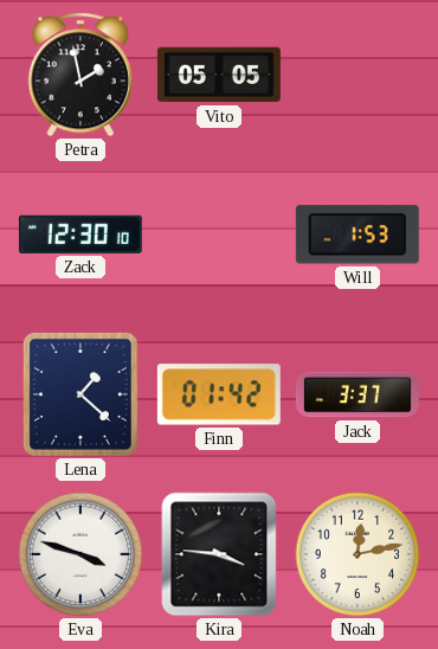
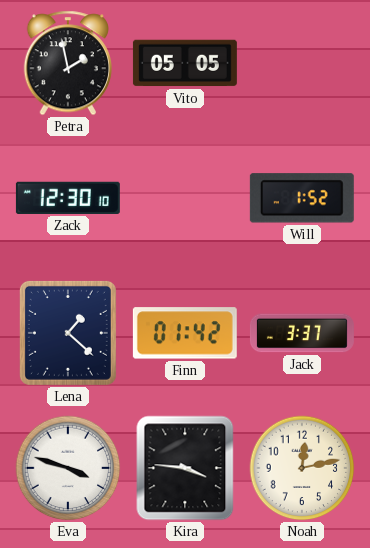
Will: 1:53 -> 1:52 (302, 198)
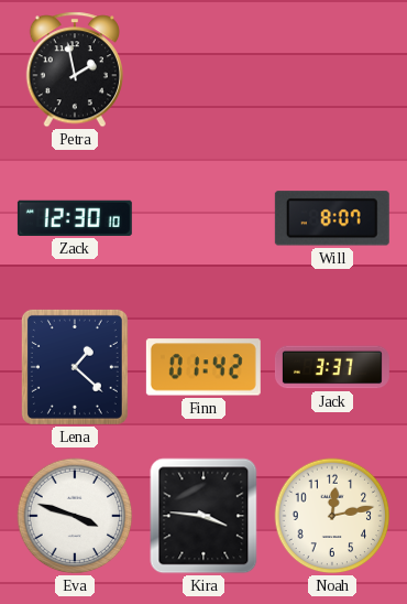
Vito: 05:05 -> none (185, 63)
Will: 1:52 -> 8:07 (332, 218)
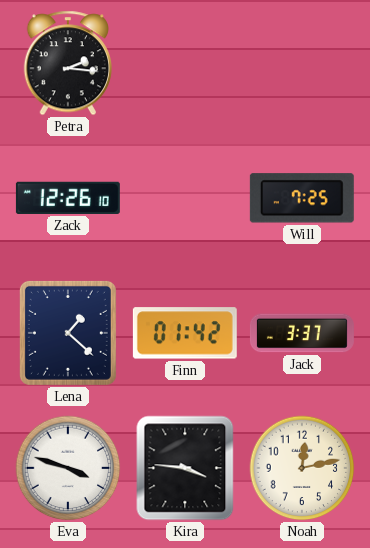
Petra: 1:58 -> 2:16 (67, 63)
Zack: 12:30 -> 12:26 (68, 198)
Will: 8:07 -> 7:25 (302, 198)
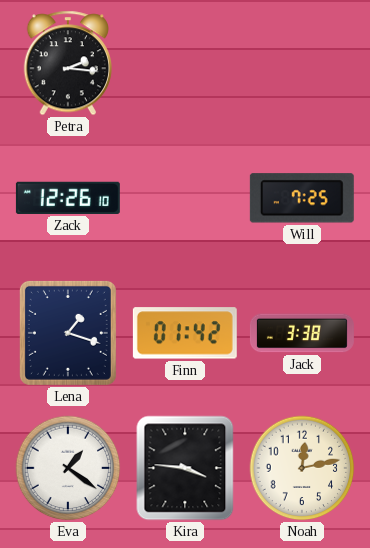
Lena: 1:22 -> 1:18 (68, 333)
Jack: 3:37 -> 3:38 (302, 333)
Eva: 3:48 -> 1:21 (68, 468)
